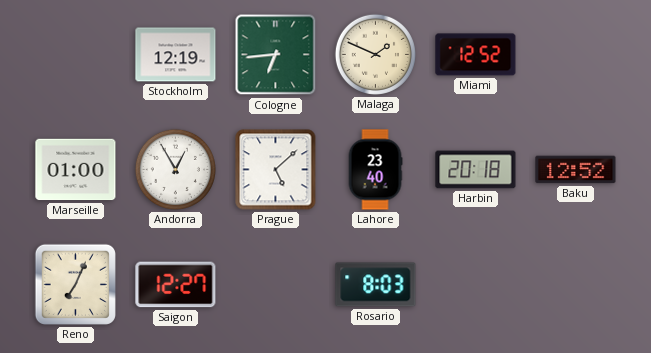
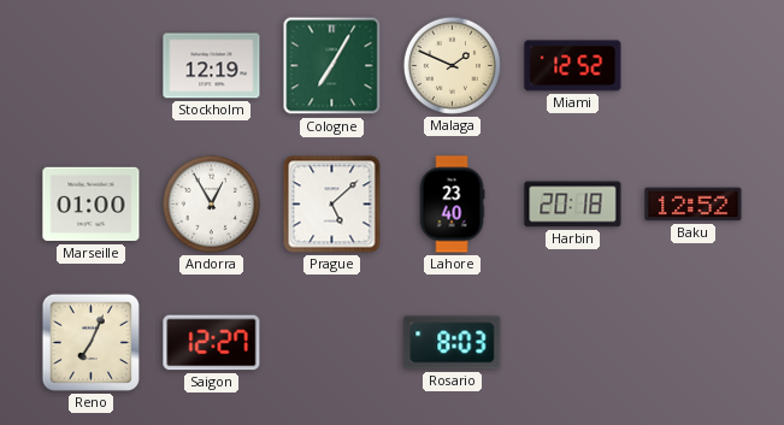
Cologne: 6:44 -> 7:05 (332, 66)
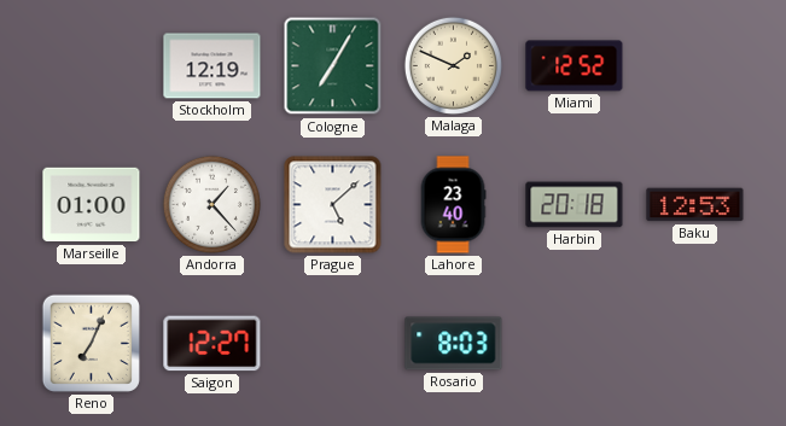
Andorra: 12:55 -> 1:23 (211, 204)
Baku: 12:52 -> 12:53 (695, 205)
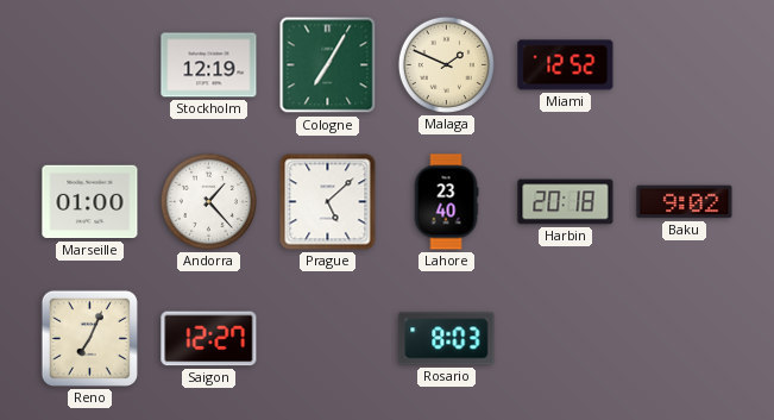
Baku: 12:53 -> 9:02 (685, 202)
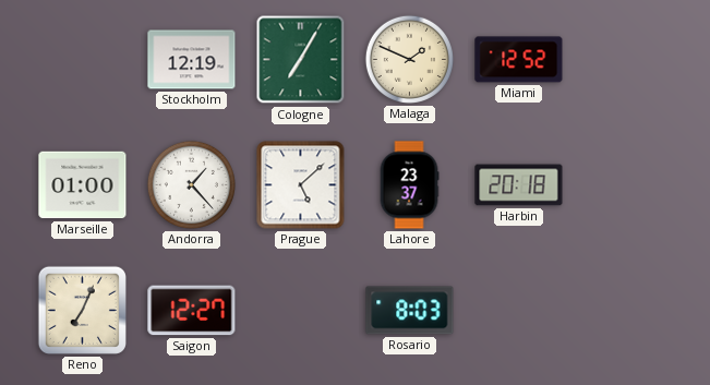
Lahore: 23:40 -> 23:37 (409, 185)
Baku: 9:02 -> none (685, 202)
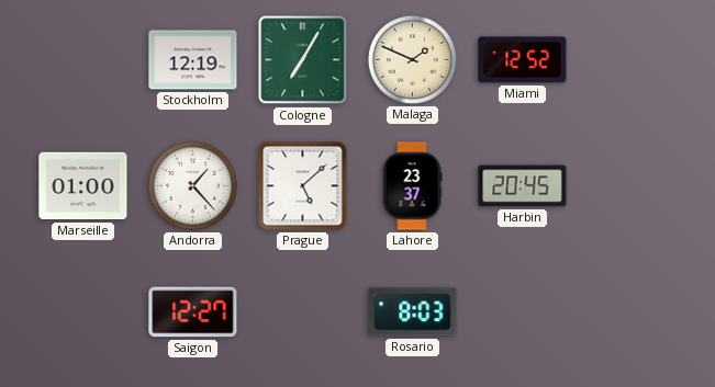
Harbin: 20:18 -> 20:45 (523, 186)
Reno: 7:04 -> none (82, 310)
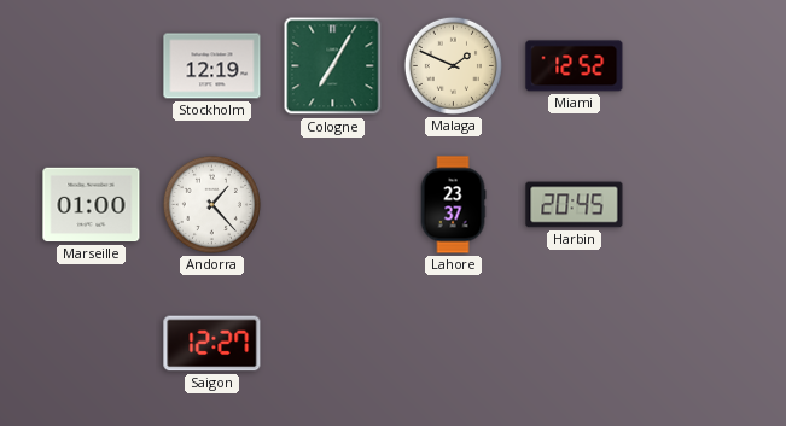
Prague: 5:08 -> none (303, 186)
Rosario: 8:03 -> none (413, 312)
